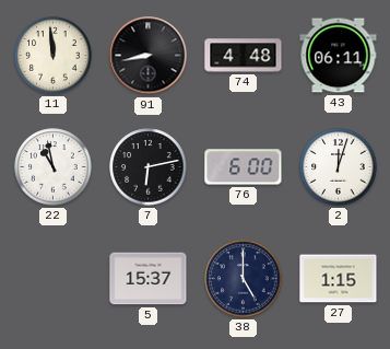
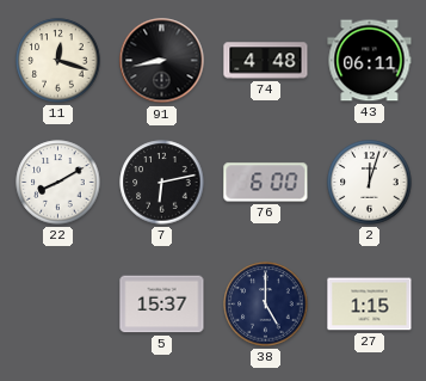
11: 11:59 -> 12:18 (58, 61)
22: 10:58 -> 8:10 (58, 183)
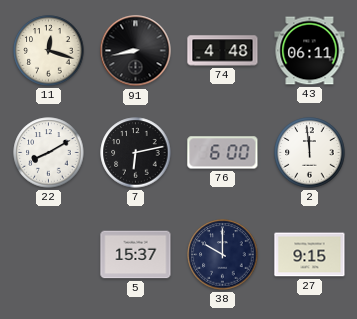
2: 12:03 -> 11:59 (310, 153)
38: 5:00 -> 10:00 (223, 255)
27: 1:15 -> 9:15 (310, 255)
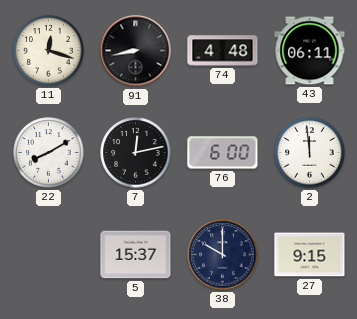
7: 6:13 -> 12:13 (136, 153)
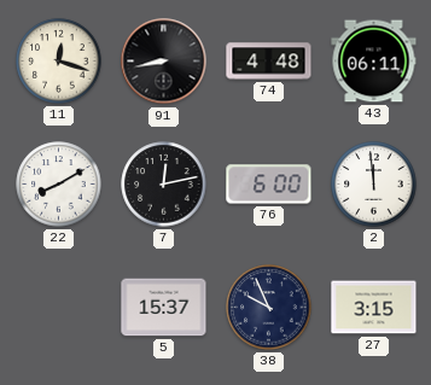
38: 10:00 -> 9:56 (269, 308)
27: 9:15 -> 3:15 (374, 308)
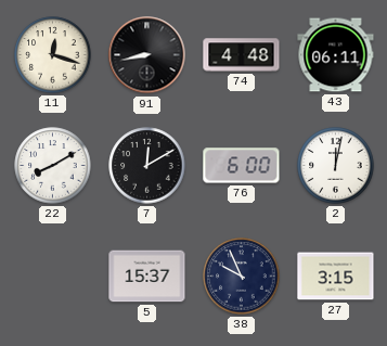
7: 12:13 -> 12:10 (147, 166)
2: 11:59 -> 12:02 (336, 166)
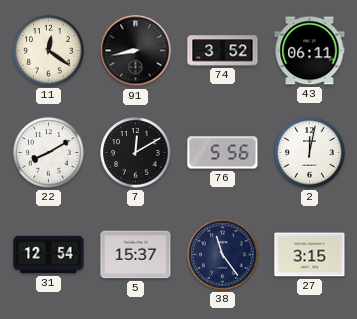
11: 12:18 -> 12:21 (49, 51)
74: 4:48 -> 3:52 (223, 51)
76: 6:00 -> 5:56 (223, 153)
31: none -> 12:54 (49, 255)
38: 9:56 -> 11:24 (223, 255)
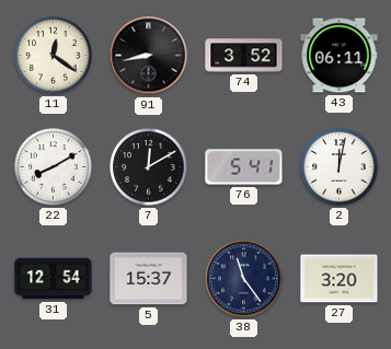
76: 5:56 -> 5:41 (244, 167)
27: 3:15 -> 3:20 (340, 279)
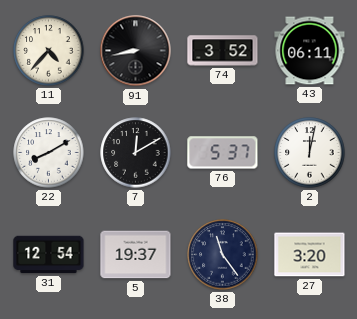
11: 12:21 -> 4:37 (49, 51)
76: 5:41 -> 5:37 (223, 153)
5: 15:37 -> 19:37 (136, 255)
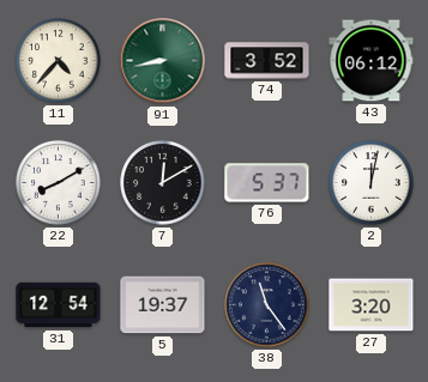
91 dial: black -> green (163, 61)
43: 06:11 -> 06:12 (372, 61)
